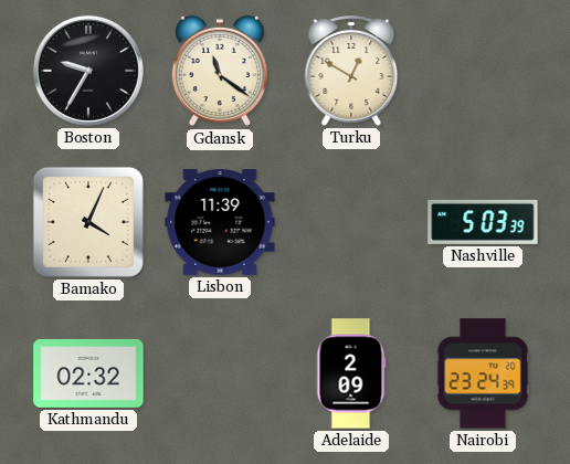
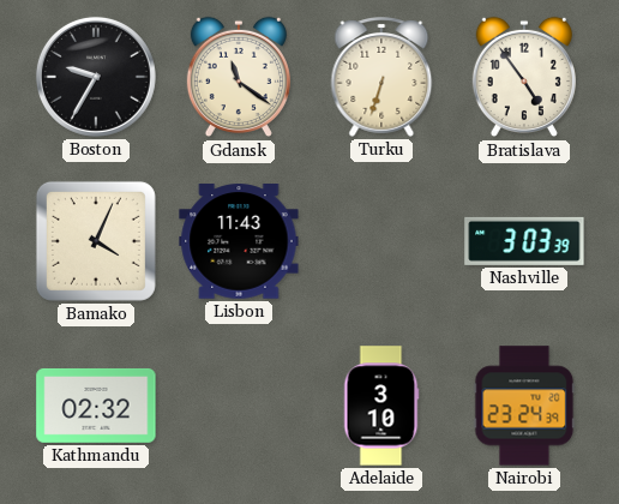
Turku: 12:50 -> 6:33 (381, 77)
Bratislava: none -> 4:54 (524, 77)
Lisbon: 11:39 -> 11:43 (239, 241)
Nashville: 5:03 -> 3:03 (524, 241)
Adelaide: 2:09 -> 3:10 (381, 406)
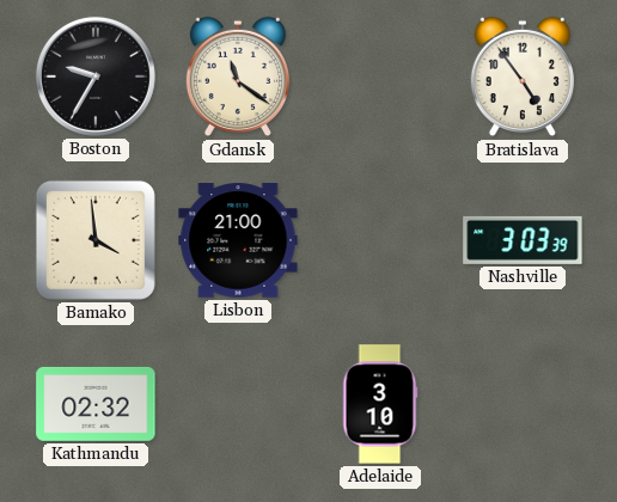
Turku: 6:33 -> none (381, 77)
Bamako: 4:04 -> 3:59 (96, 240)
Lisbon: 11:43 -> 21:00 (238, 240)
Nairobi: 23:24 -> none (524, 406)
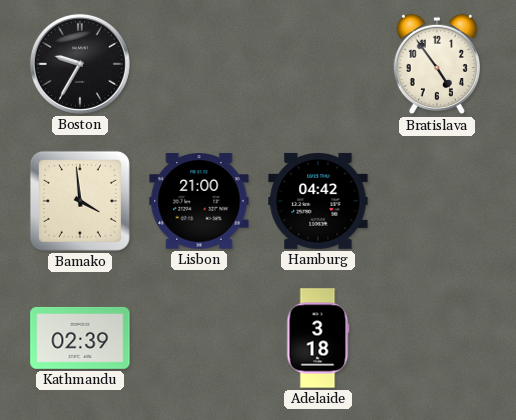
Gdansk: 11:21 -> none (238, 76)
Hamburg: none -> 04:42 (318, 201)
Nashville: 3:03 -> none (523, 240)
Kathmandu: 02:32 -> 02:39 (80, 338)
Adelaide: 3:10 -> 3:18 (318, 338)
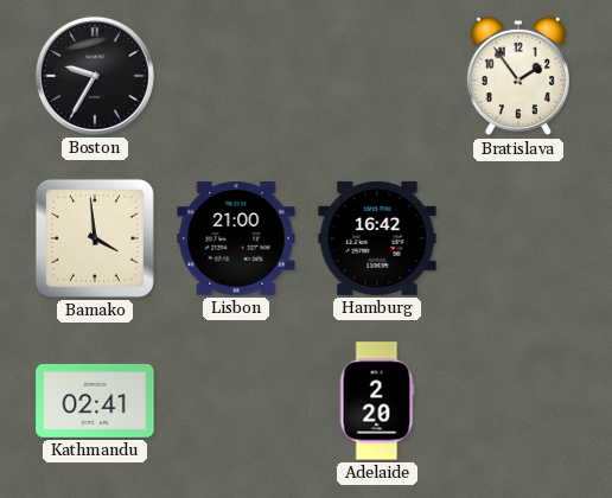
Bratislava: 4:54 -> 1:54 (518, 76)
Hamburg: 04:42 -> 16:42 (377, 238)
Kathmandu: 02:39 -> 02:41 (95, 401)
Adelaide: 3:18 -> 2:20 (377, 401)
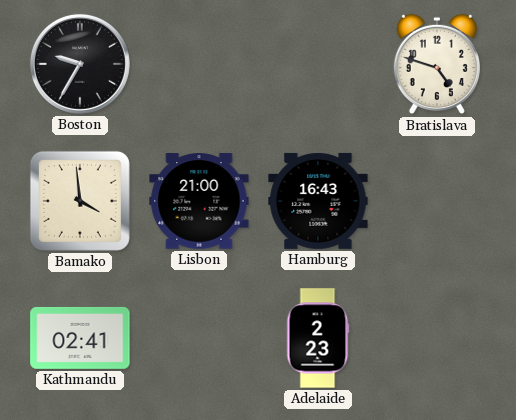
Bratislava: 1:54 -> 4:48 (437, 64)
Hamburg: 16:42 -> 16:43 (318, 201)
Adelaide: 2:20 -> 2:23 (318, 338)
